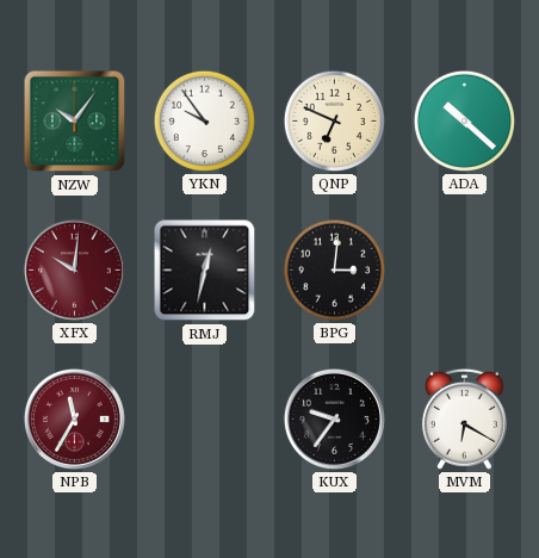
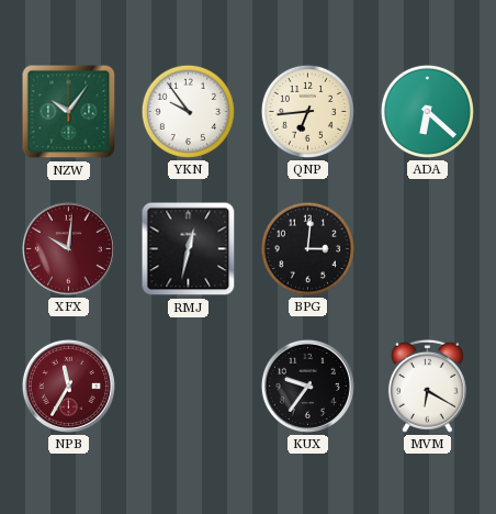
QNP: 6:49 -> 6:44 (307, 111)
ADA: 10:22 -> 6:22 (427, 111)
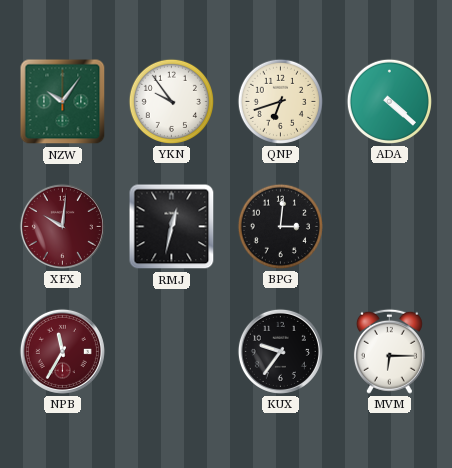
QNP: 6:44 -> 6:42 (280, 101)
ADA: 6:22 -> 4:22 (389, 101)
MVM: 6:20 -> 6:15 (389, 351)
